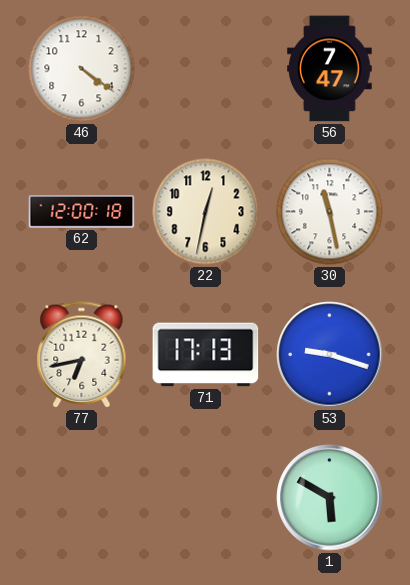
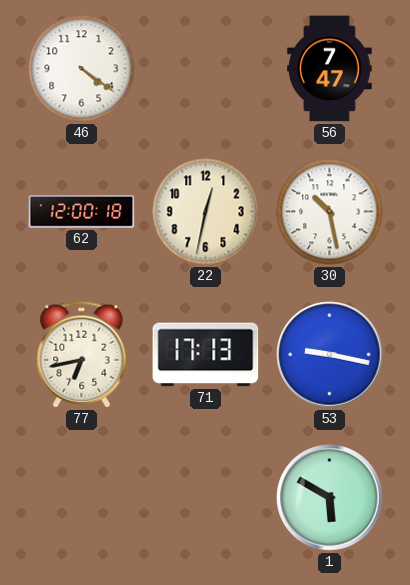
30: 11:28 -> 10:28 (330, 212)
53: 9:18 -> 9:17 (330, 355)
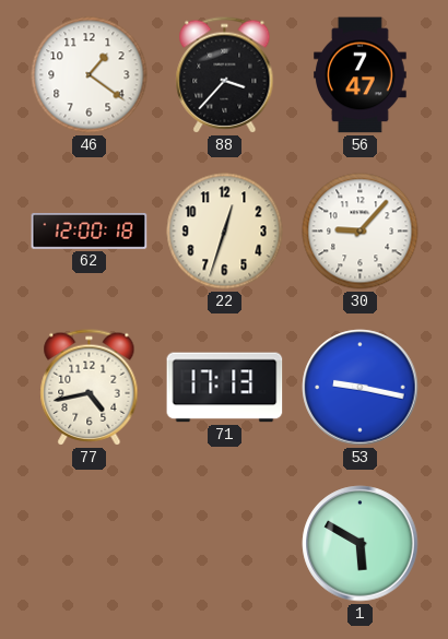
46: 4:21 -> 1:21 (90, 75)
88: none -> 3:37 (225, 75)
22: 12:32 -> 12:33 (225, 232)
30: 10:28 -> 9:07 (361, 232)
77: 6:43 -> 4:43 (90, 388)
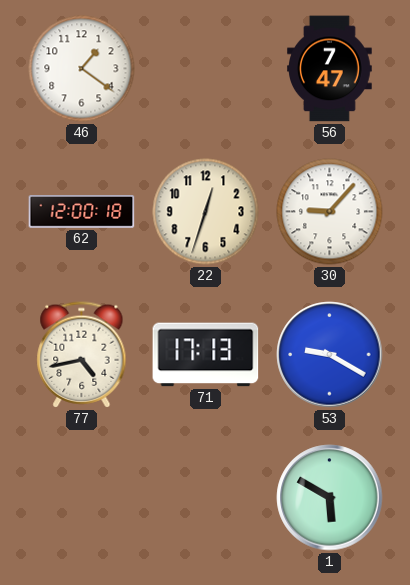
88: 3:37 -> none (225, 75)
53: 9:17 -> 9:20 (330, 355)
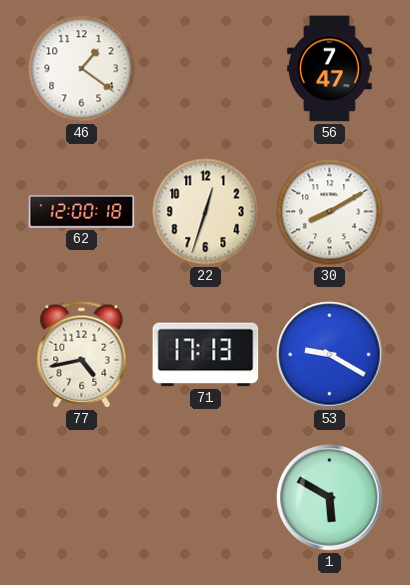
30: 9:07 -> 8:10 (330, 212)
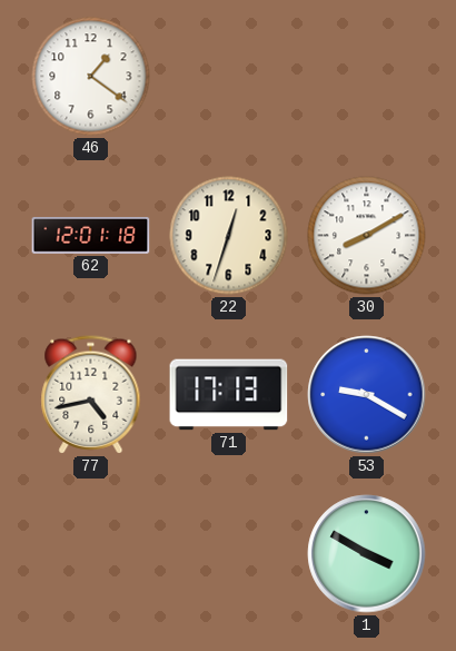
56: 7:47 -> none (330, 69)
62: 12:00 -> 12:01 (91, 236)
1: 5:50 -> 3:50 (367, 554)
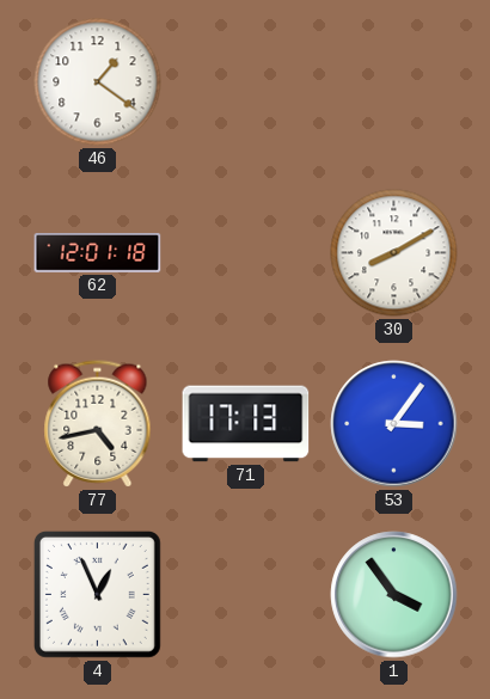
22: 12:33 -> none (229, 236)
53: 9:20 -> 3:06 (394, 424)
4: none -> 12:56 (97, 594)
1: 3:50 -> 3:54 (394, 595)
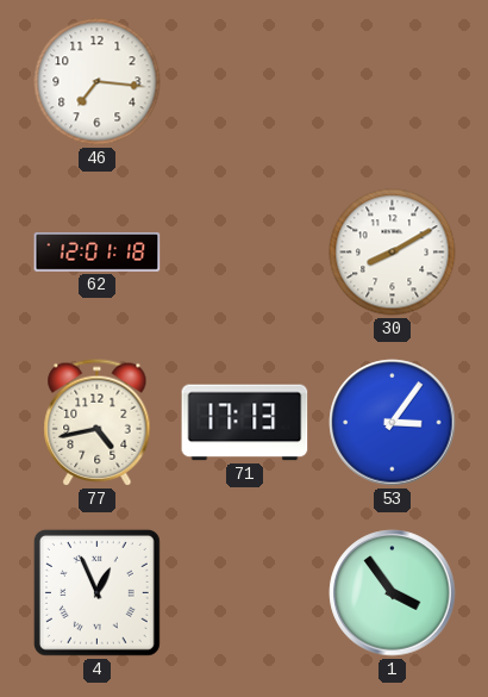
46: 1:21 -> 7:16 (98, 82)
